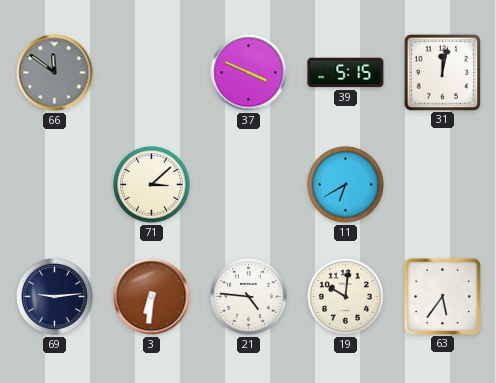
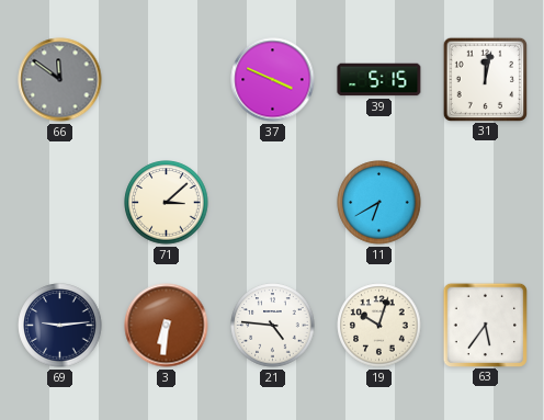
19: 10:01 -> 10:03 (379, 326)
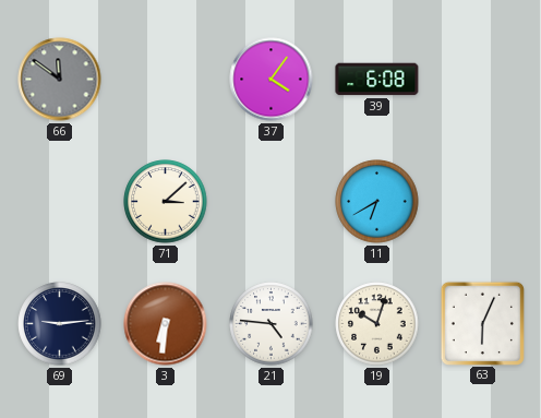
37: 3:49 -> 4:06 (272, 80)
39: 5:15 -> 6:08 (377, 80)
31: 12:02 -> none (485, 79)
63: 5:36 -> 6:04 (482, 323)
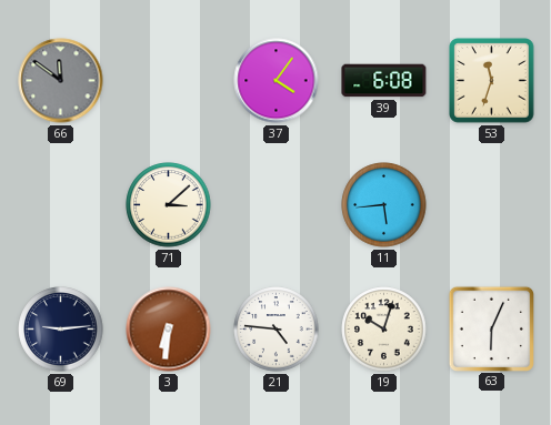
53: none -> 11:33 (492, 81)
11: 6:40 -> 5:44 (384, 205)
